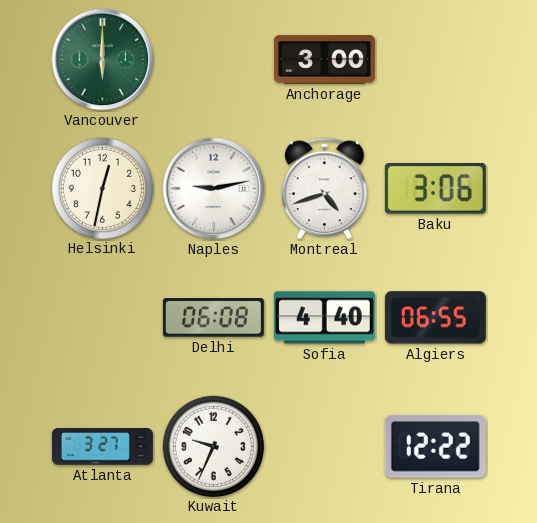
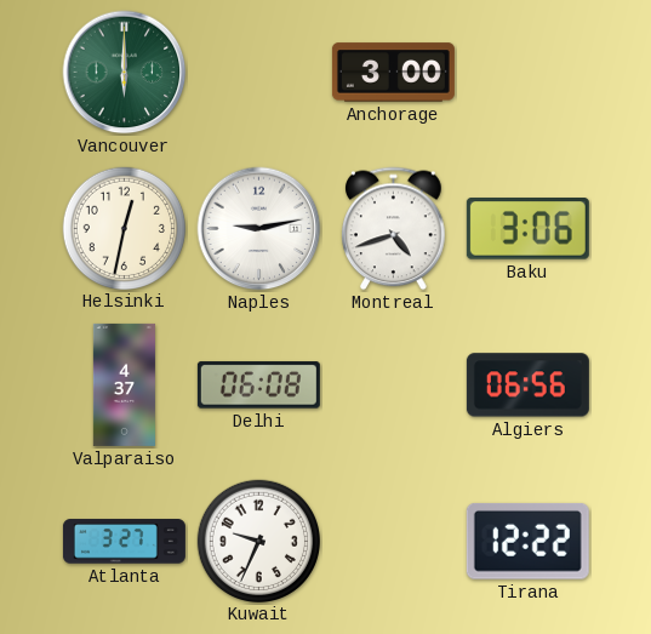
Valparaiso: none -> 4:37 (124, 384)
Sofia: 4:40 -> none (324, 318)
Algiers: 06:55 -> 06:56 (527, 385)
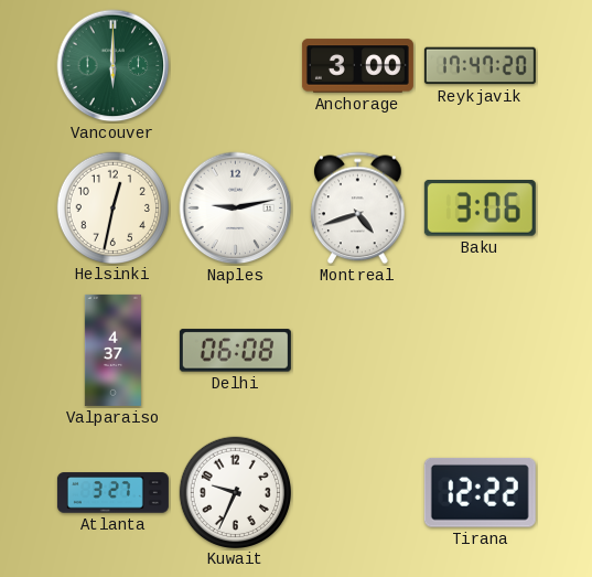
Reykjavik: none -> 17:47 (480, 66)
Algiers: 06:56 -> none (527, 385)
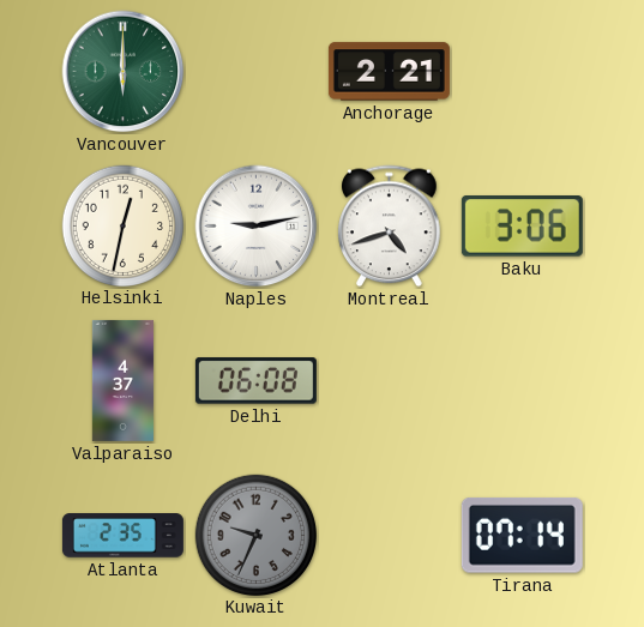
Anchorage: 3:00 -> 2:21 (389, 72)
Reykjavik: 17:47 -> none (480, 66)
Atlanta: 3:27 -> 2:35 (122, 536)
Kuwait dial: white -> grey (255, 535)
Tirana: 12:22 -> 07:14 (522, 535)
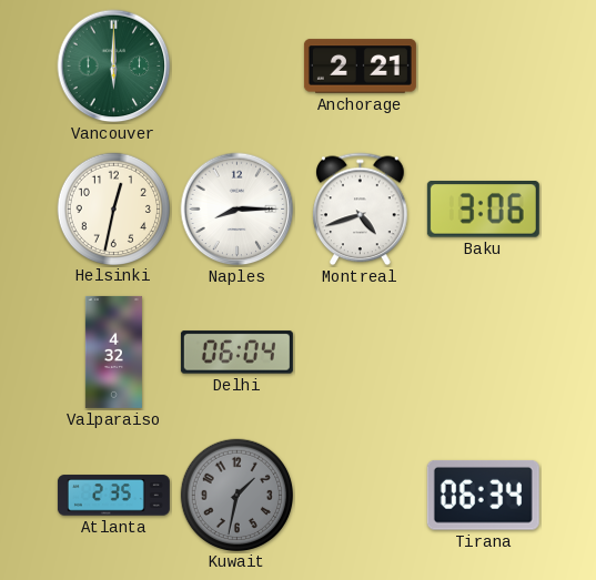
Naples: 9:13 -> 8:15 (238, 210)
Valparaiso: 4:37 -> 4:32 (113, 352)
Delhi: 06:08 -> 06:04 (236, 353)
Kuwait: 9:34 -> 1:32 (236, 495)
Tirana: 07:14 -> 06:34 (483, 495)
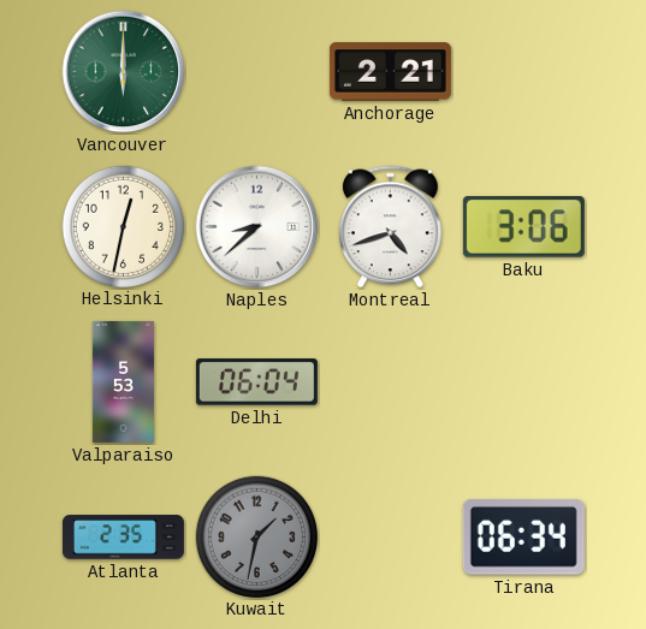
Naples: 8:15 -> 8:38 (257, 227)
Valparaiso: 4:32 -> 5:53 (123, 381)
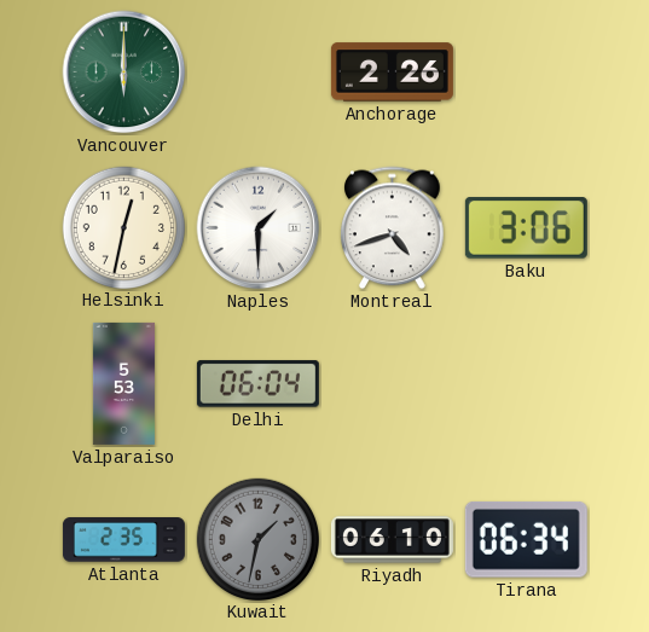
Anchorage: 2:21 -> 2:26 (392, 73)
Naples: 8:38 -> 1:30 (259, 228)
Riyadh: none -> 06:10 (392, 540)
